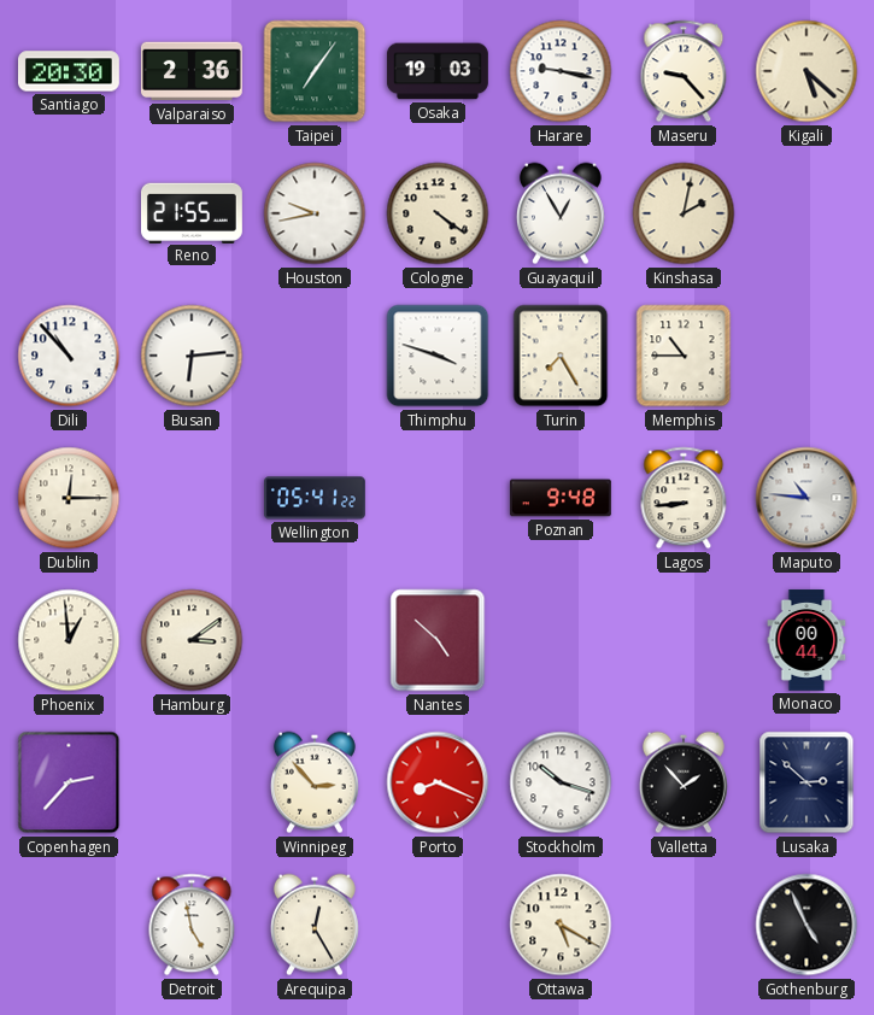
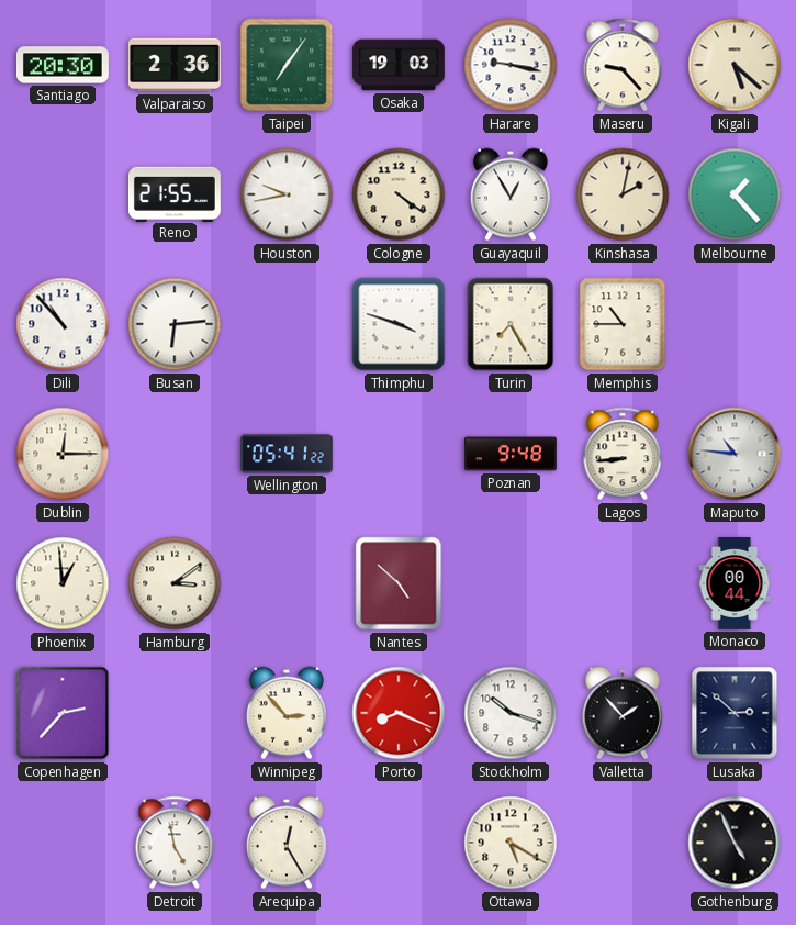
Melbourne: none -> 1:23 (735, 194)
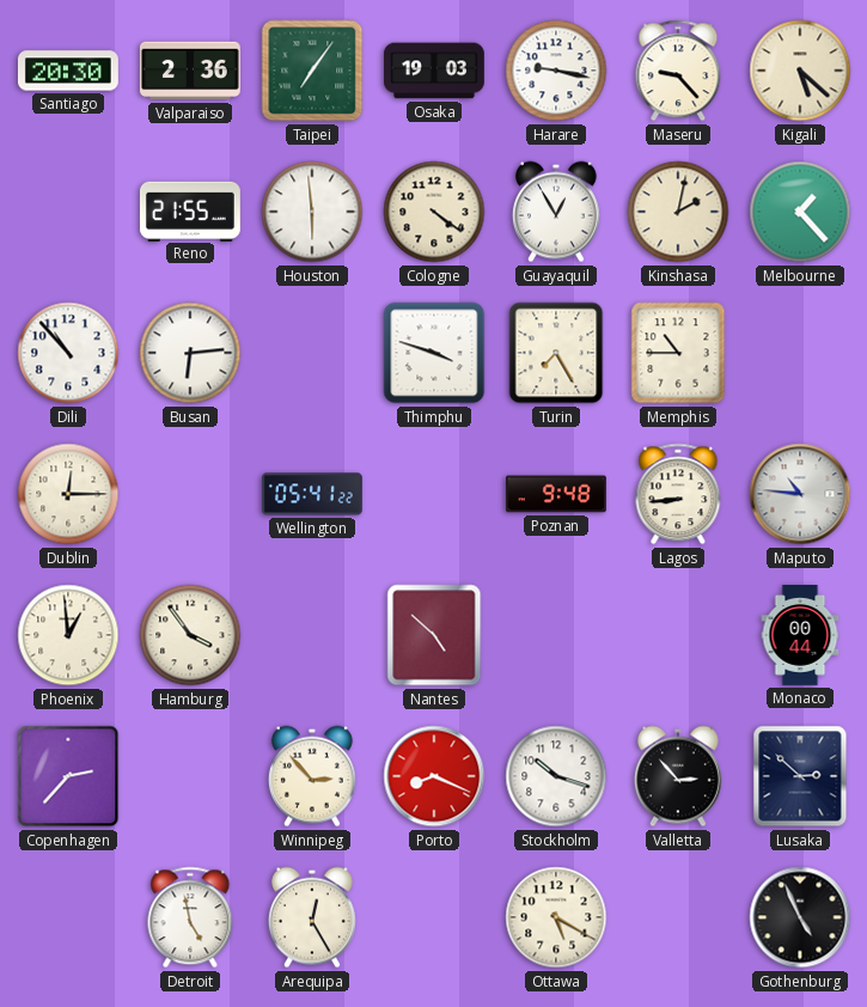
Houston: 9:43 -> 5:59 (312, 212)
Hamburg: 3:09 -> 3:54 (190, 635)
Valletta: 1:53 -> 2:53 (678, 776)
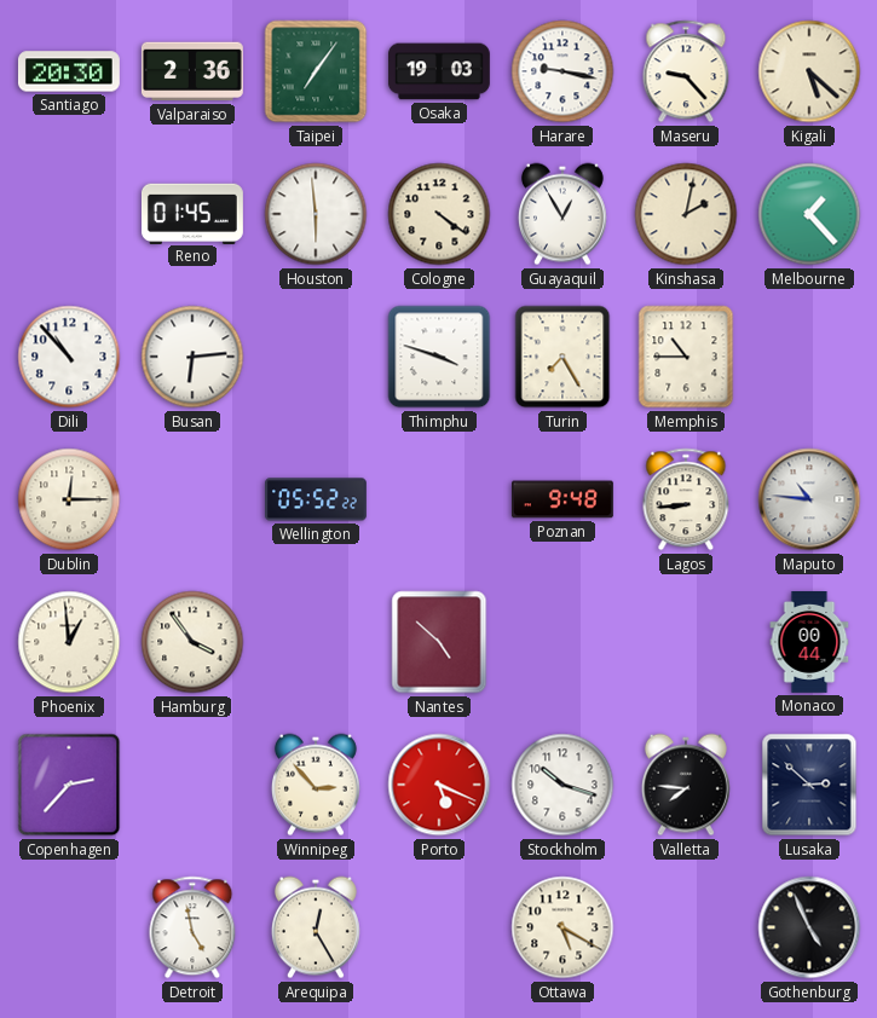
Reno: 21:55 -> 01:45 (192, 213)
Wellington: 05:41 -> 05:52 (316, 499)
Porto: 8:19 -> 5:19 (439, 785)
Valletta: 2:53 -> 7:46 (686, 785)
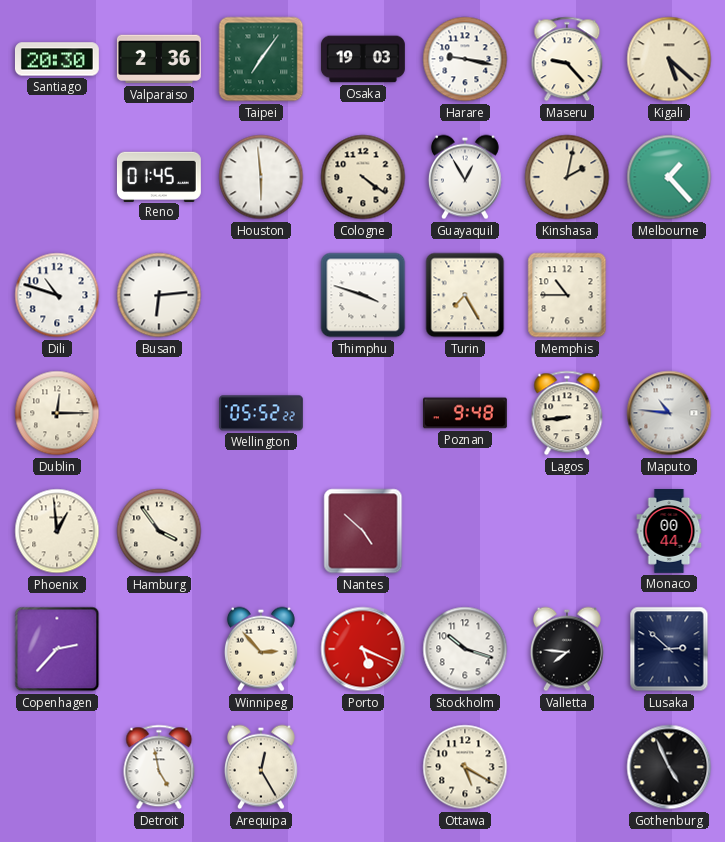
Dili: 10:53 -> 10:48 (57, 295)
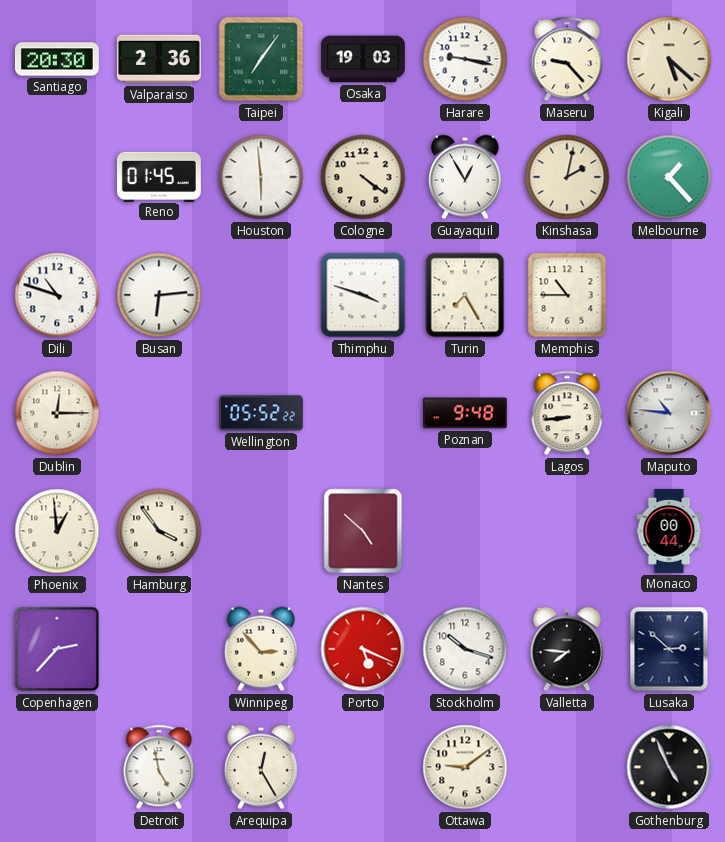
Ottawa: 5:20 -> 9:09 (465, 767)
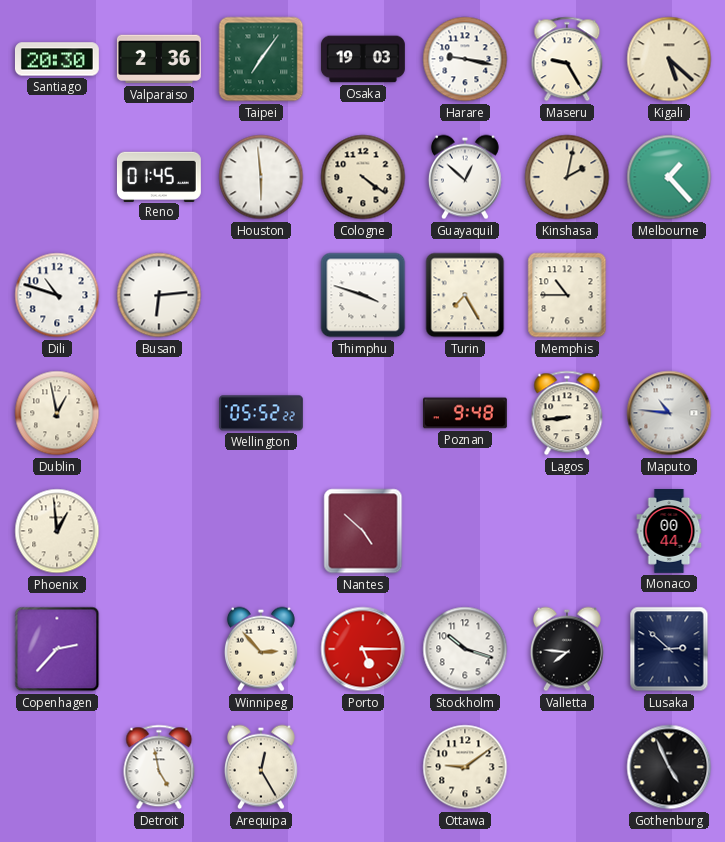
Maseru: 9:23 -> 9:25 (567, 59)
Guayaquil: 12:55 -> 12:52 (465, 177)
Dublin: 12:15 -> 12:58 (57, 413)
Hamburg: 3:54 -> none (159, 531)
Porto: 5:19 -> 5:15 (363, 649)
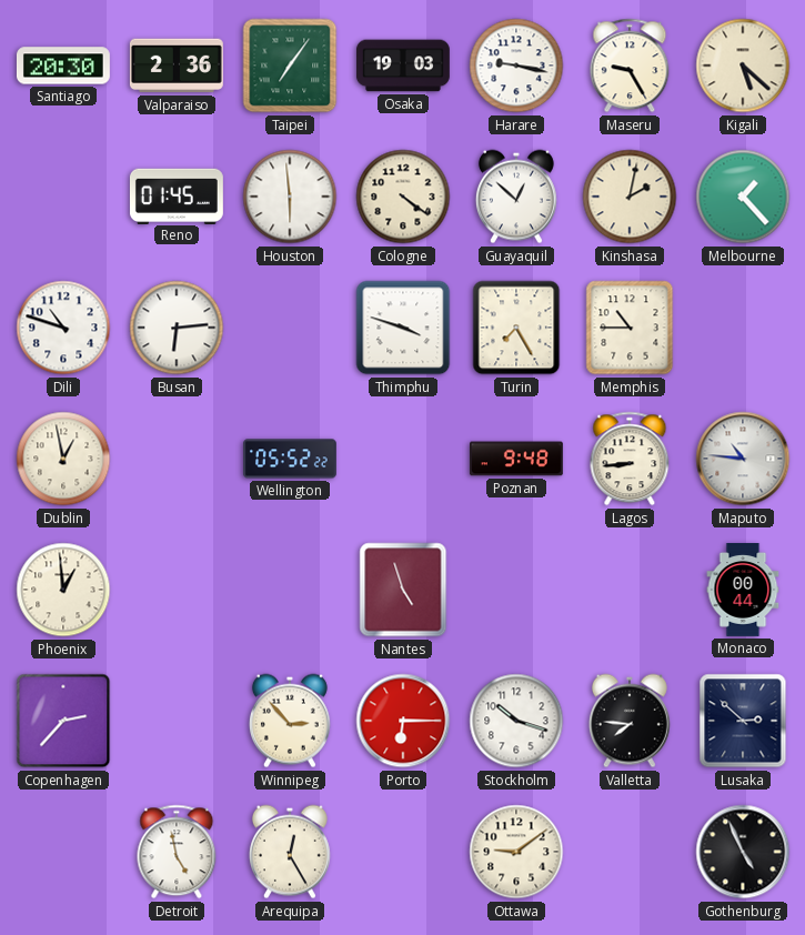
Nantes: 4:52 -> 4:57 (403, 590)
Porto: 5:15 -> 6:15 (403, 721)
